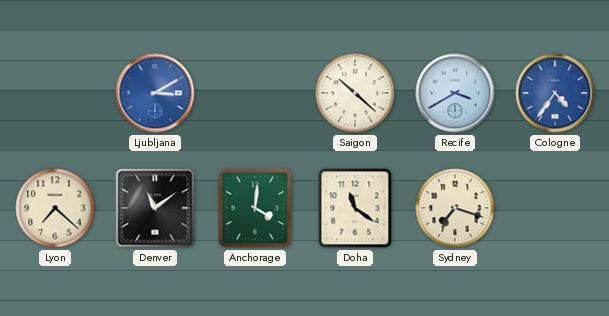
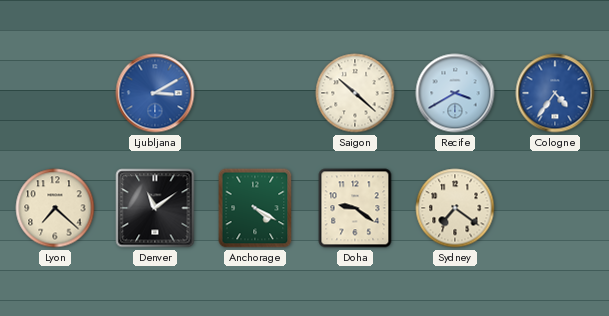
Anchorage: 4:01 -> 4:20 (255, 208)
Doha: 11:21 -> 9:21 (355, 208)
Sydney: 7:18 -> 7:21 (455, 208)
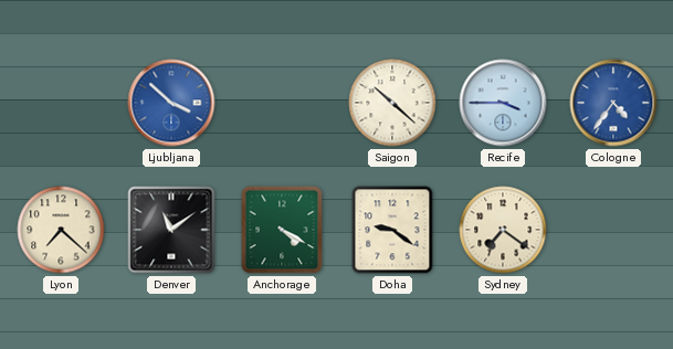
Ljubljana: 3:10 -> 3:52 (171, 103)
Recife: 3:40 -> 3:45 (503, 103)
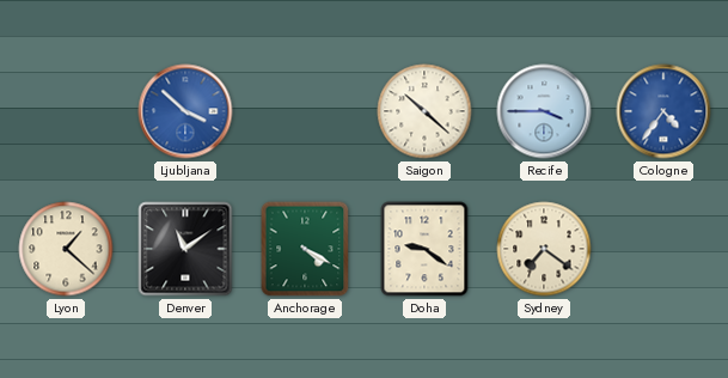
Lyon: 7:22 -> 1:22 (66, 249)
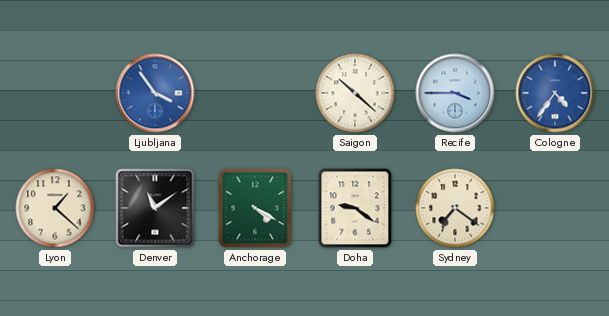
Ljubljana: 3:52 -> 3:54 (155, 93)
